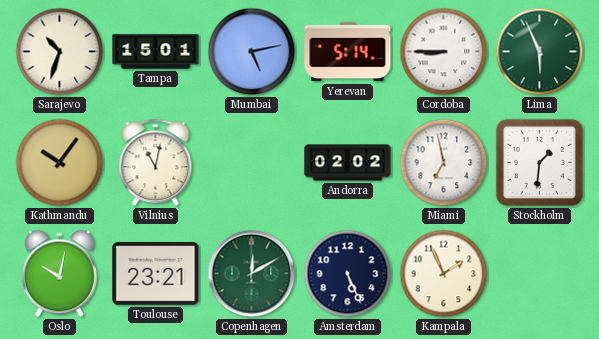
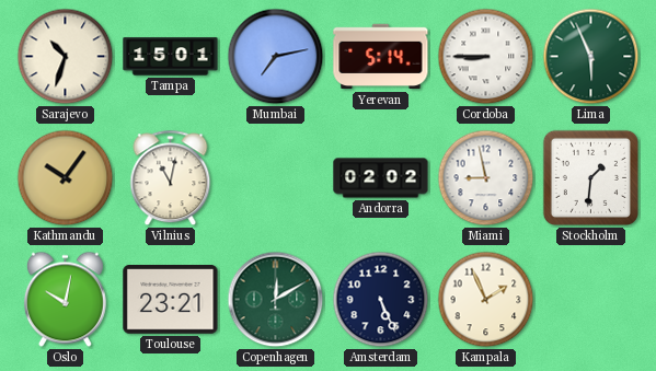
Mumbai: 5:13 -> 7:13 (276, 57)
Miami: 6:58 -> 8:58 (486, 178)
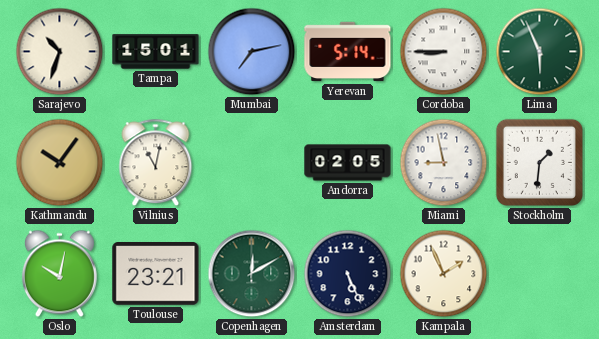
Andorra: 02:02 -> 02:05 (348, 163)
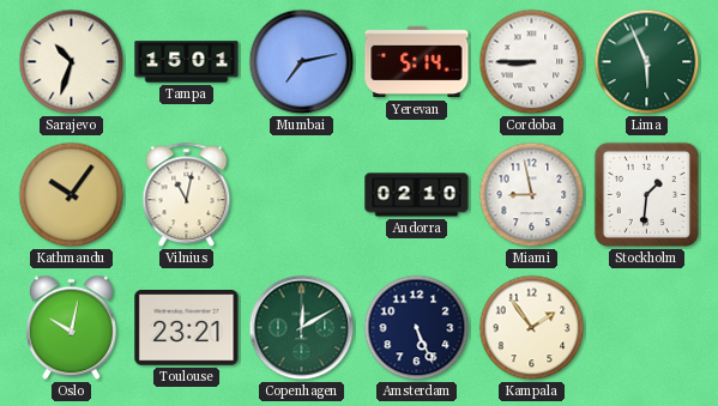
Andorra: 02:05 -> 02:10 (417, 195)
Kampala: 1:56 -> 1:54 (532, 328)
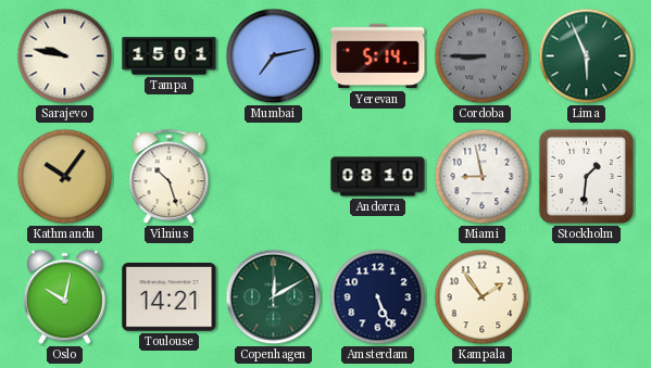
Sarajevo: 10:33 -> 9:47 (65, 56)
Cordoba dial: white -> grey (483, 56)
Vilnius: 11:02 -> 10:27 (170, 177)
Andorra: 02:10 -> 08:10 (378, 177)
Toulouse: 23:21 -> 14:21 (170, 297)
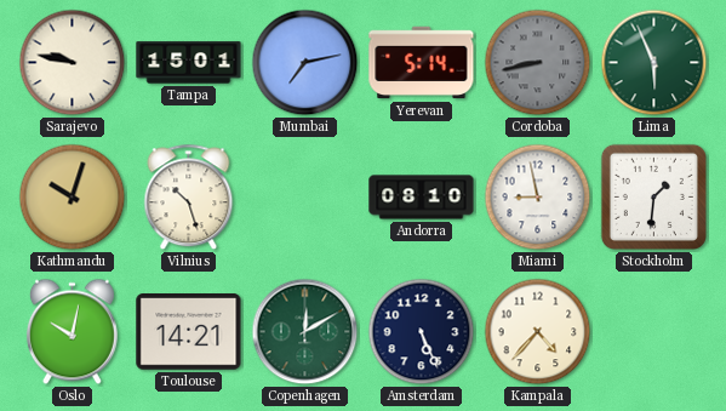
Cordoba: 8:45 -> 8:43 (538, 63)
Kathmandu: 10:06 -> 10:03 (73, 198)
Kampala: 1:54 -> 4:37 (538, 332)
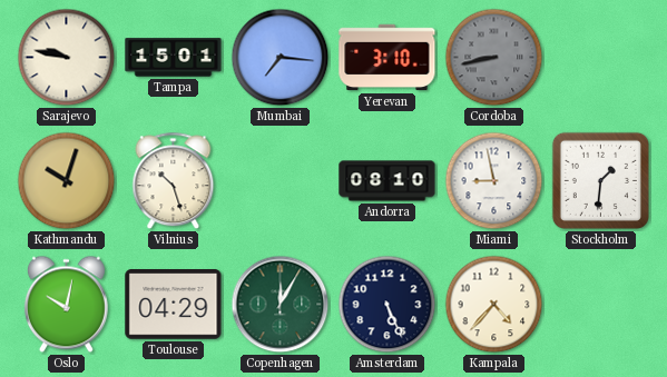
Mumbai: 7:13 -> 7:16 (281, 58)
Yerevan: 5:14 -> 3:10 (388, 58)
Lima: 5:56 -> none (654, 63)
Toulouse: 14:21 -> 04:29 (174, 305)
Copenhagen: 12:10 -> 12:05 (281, 305)
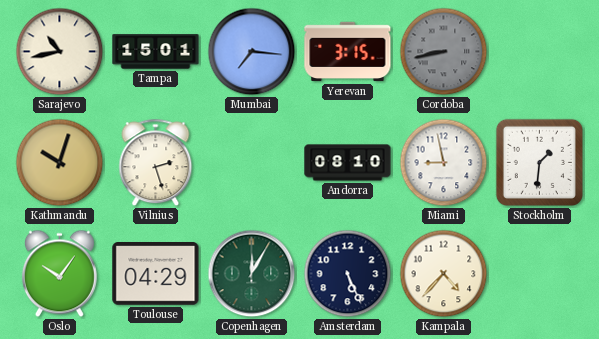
Sarajevo: 9:47 -> 10:43 (60, 52)
Yerevan: 3:10 -> 3:15 (348, 52)
Vilnius: 10:27 -> 2:27 (156, 163)
Oslo: 10:02 -> 10:06 (59, 274)
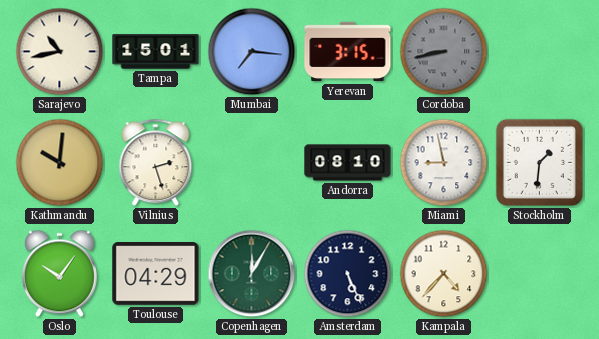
Kathmandu: 10:03 -> 10:01 (60, 163)
